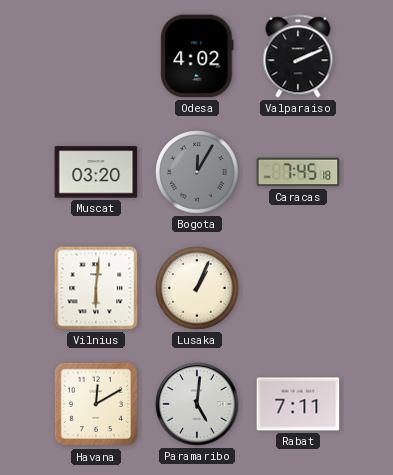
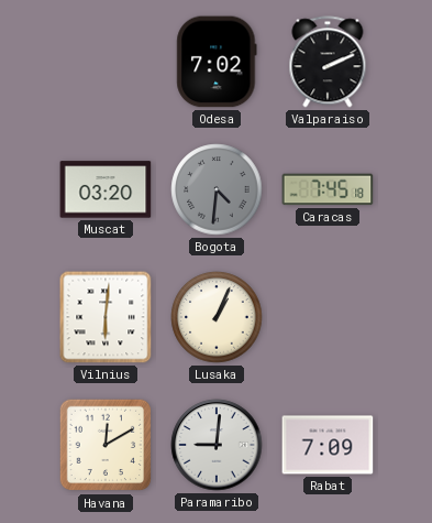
Odesa: 4:02 -> 7:02 (217, 62)
Bogota: 12:05 -> 4:31 (217, 189)
Paramaribo: 5:01 -> 9:01 (217, 445)
Rabat: 7:11 -> 7:09 (328, 445)
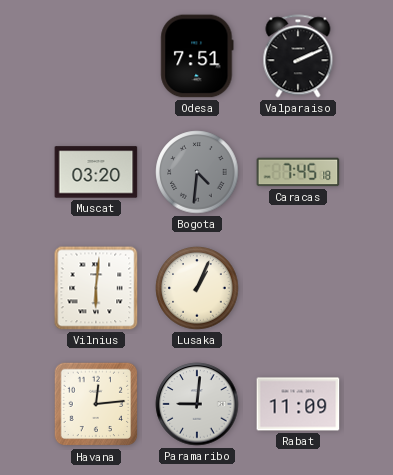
Odesa: 7:02 -> 7:51 (197, 56)
Havana: 12:10 -> 12:14 (96, 404)
Rabat: 7:09 -> 11:09 (298, 404)
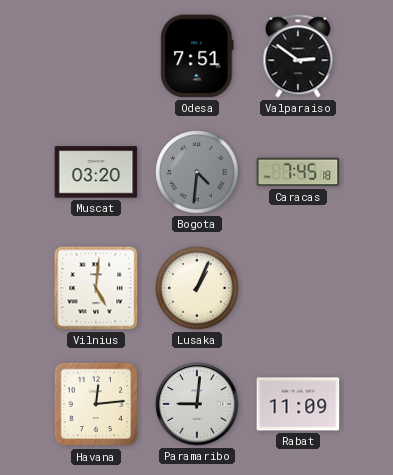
Valparaiso: 2:11 -> 2:51 (298, 56)
Vilnius: 6:01 -> 5:01 (96, 288)
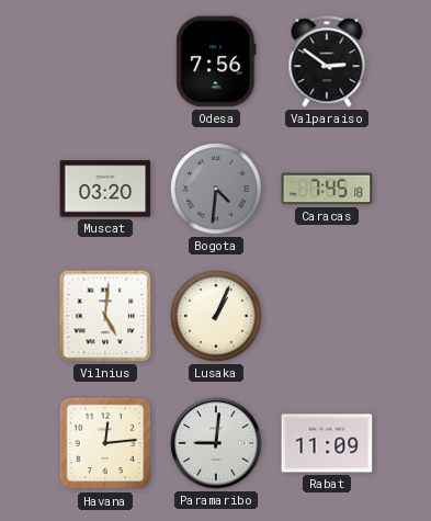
Odesa: 7:51 -> 7:56 (216, 61)
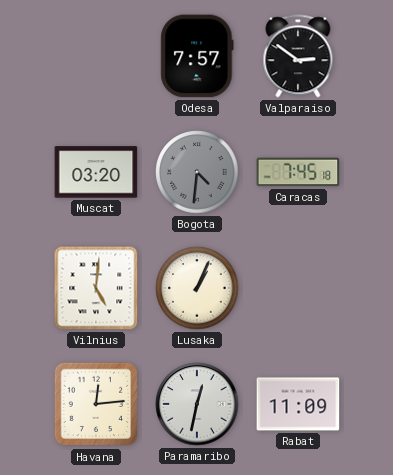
Odesa: 7:56 -> 7:57 (197, 56)
Paramaribo: 9:01 -> 12:32 (197, 404)
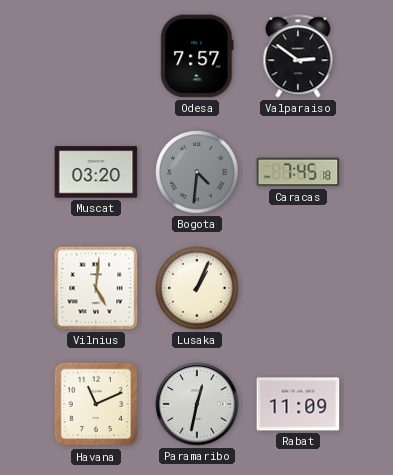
Havana: 12:14 -> 11:11 (96, 404)
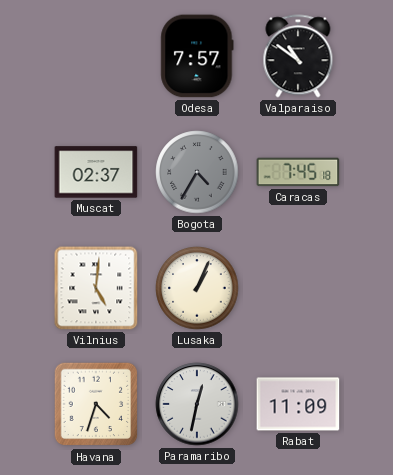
Valparaiso: 2:51 -> 10:51 (298, 56)
Muscat: 03:20 -> 02:37 (96, 172)
Bogota: 4:31 -> 4:35 (197, 172)
Havana: 11:11 -> 4:33 (96, 404)
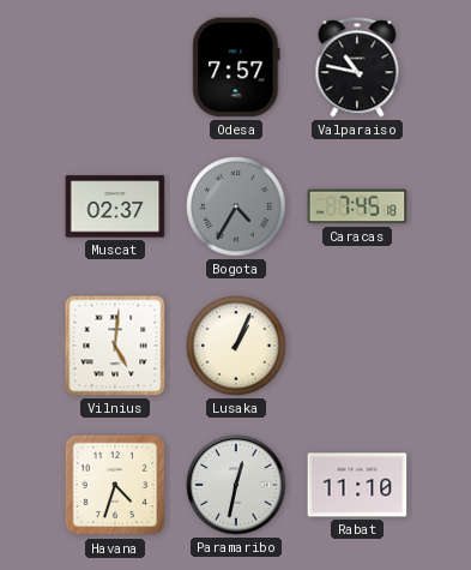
Valparaiso: 10:51 -> 10:47 (357, 67)
Rabat: 11:09 -> 11:10 (357, 485)
